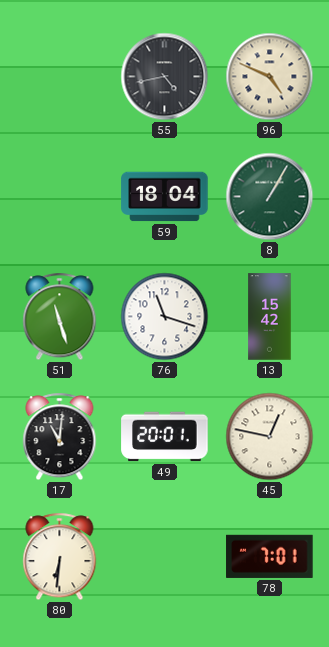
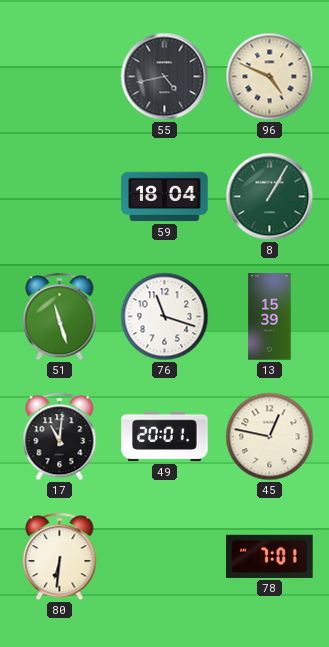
13: 15:42 -> 15:39 (270, 317)
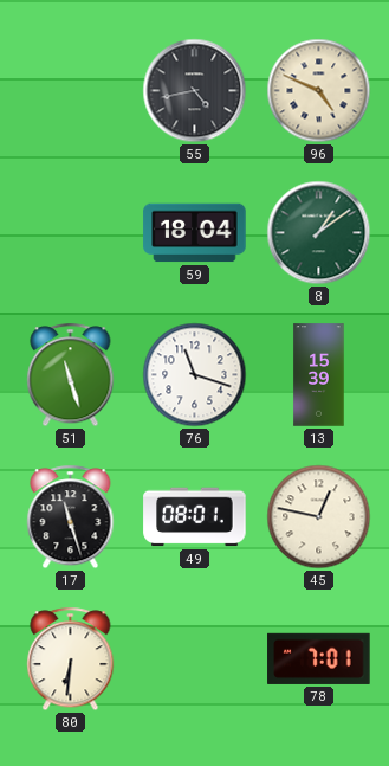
8: 1:05 -> 1:09 (319, 233)
17: 11:01 -> 11:27 (71, 517)
49: 20:01 -> 08:01 (195, 517)
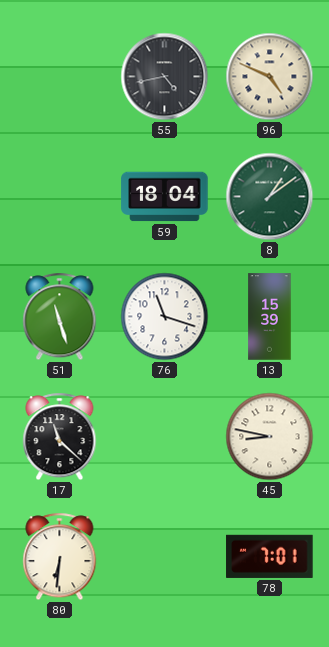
17: 11:27 -> 11:22 (60, 437)
49: 08:01 -> none (195, 517)
45: 12:47 -> 8:47 (270, 437)
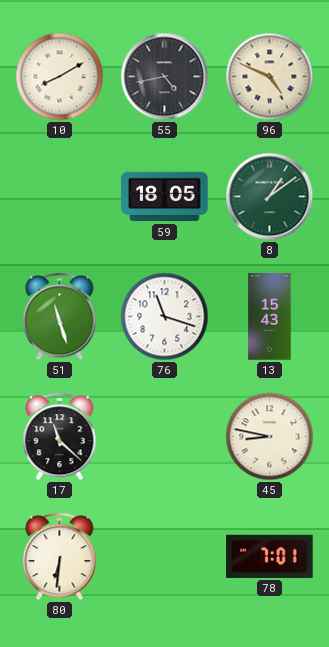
10: none -> 8:10 (60, 77)
59: 18:04 -> 18:05 (165, 197)
13: 15:39 -> 15:43 (270, 317)
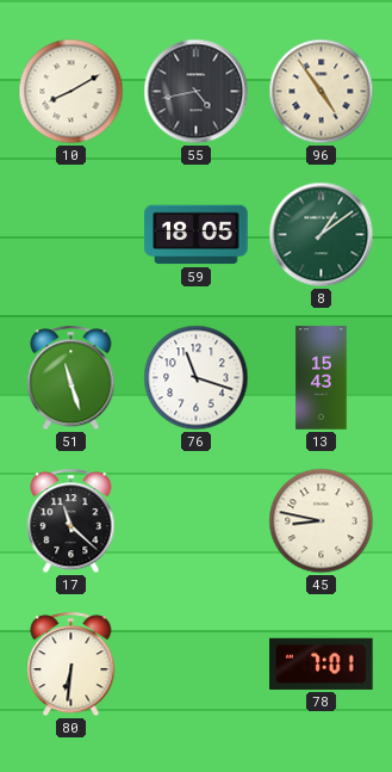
96: 4:49 -> 4:54 (322, 92)
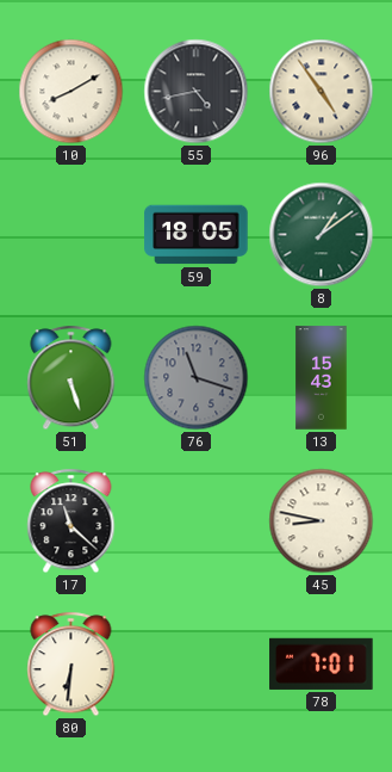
51: 11:27 -> 5:27 (71, 378)
76 dial: white -> grey (197, 378)
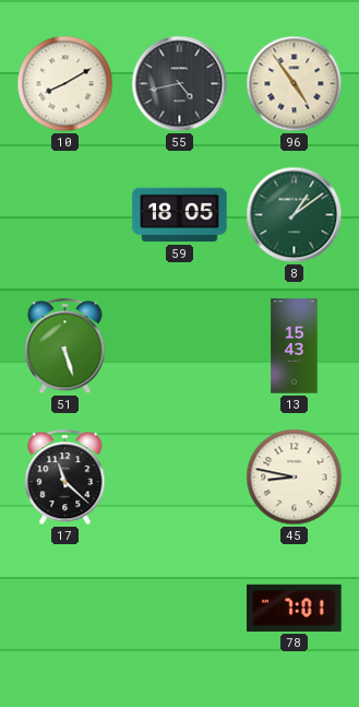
76: 11:18 -> none (197, 378)
80: 6:31 -> none (71, 665)
